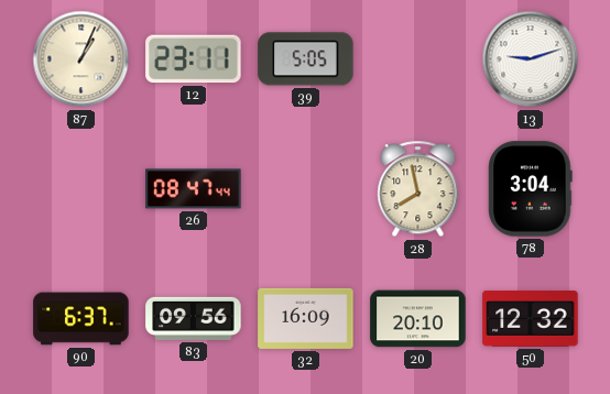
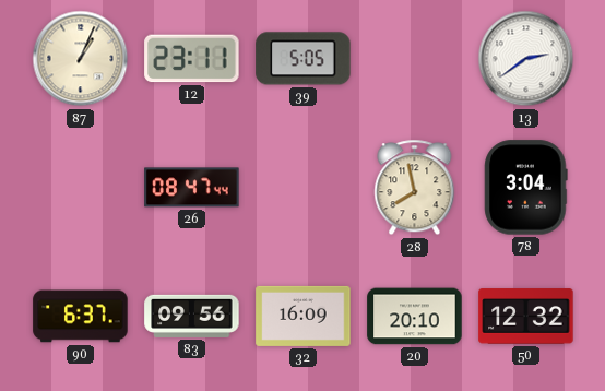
13: 9:12 -> 2:39 (526, 59)
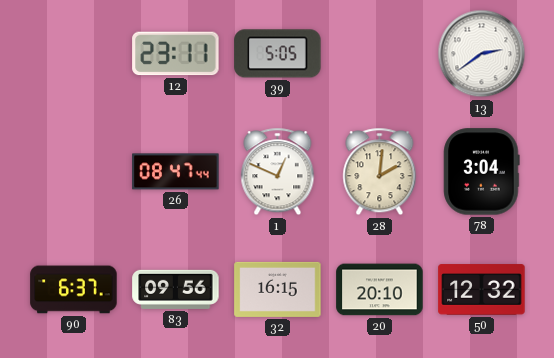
87: 1:04 -> none (81, 59)
1: none -> 12:49 (278, 172)
28: 7:58 -> 2:01 (380, 172)
32: 16:09 -> 16:15 (278, 289)
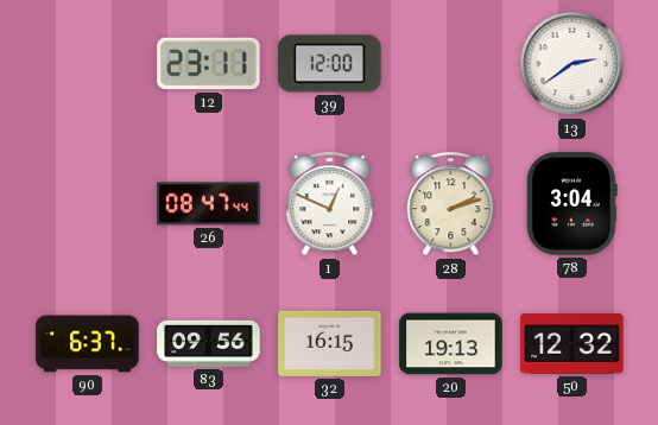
39: 5:05 -> 12:00 (330, 64)
28: 2:01 -> 2:12 (451, 204)
20: 20:10 -> 19:13 (451, 344)
